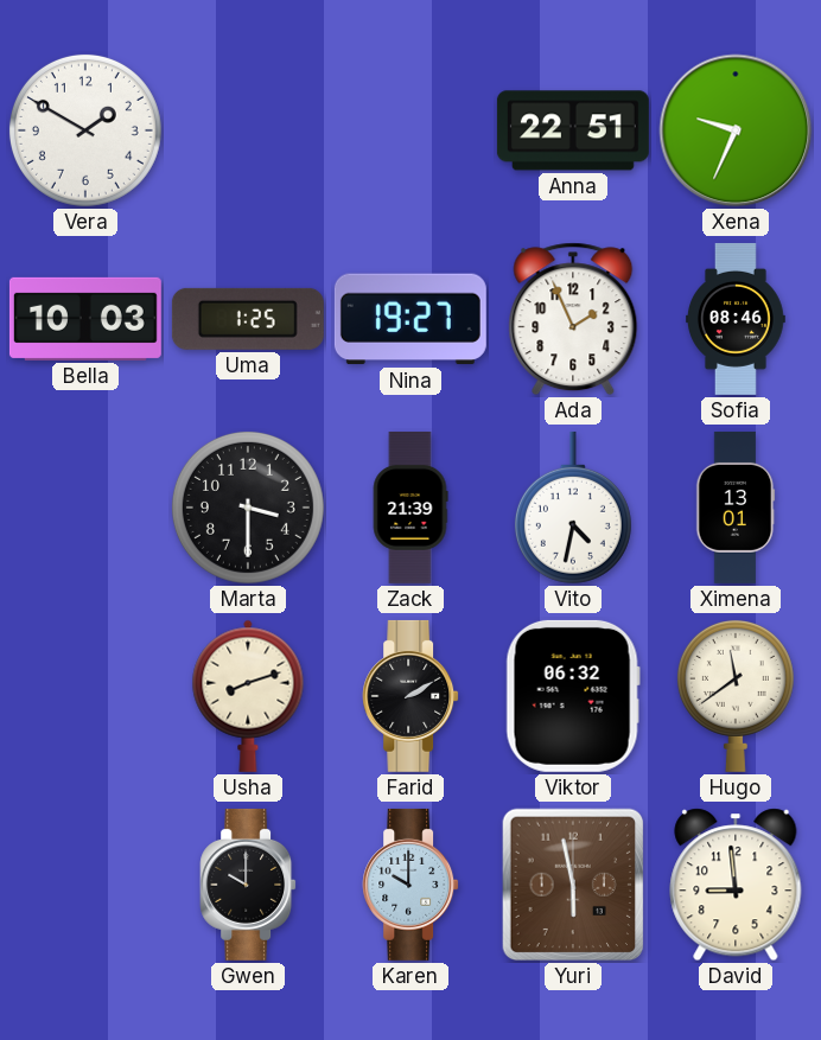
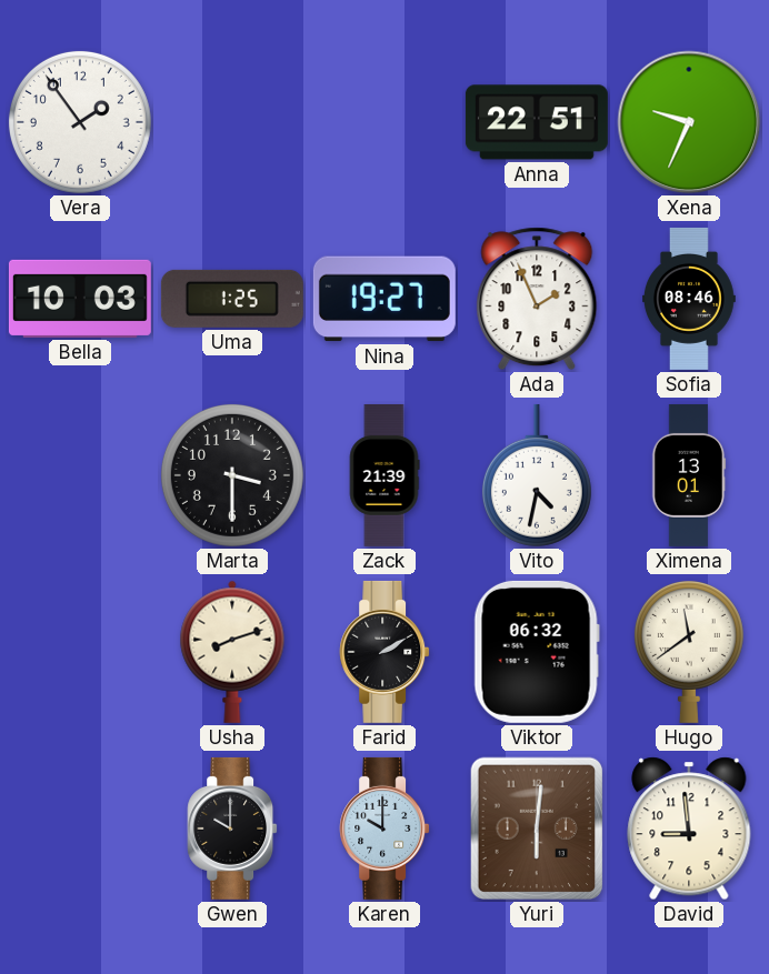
Vera: 1:50 -> 1:54 (80, 122)
Yuri: 5:58 -> 6:01 (537, 829)
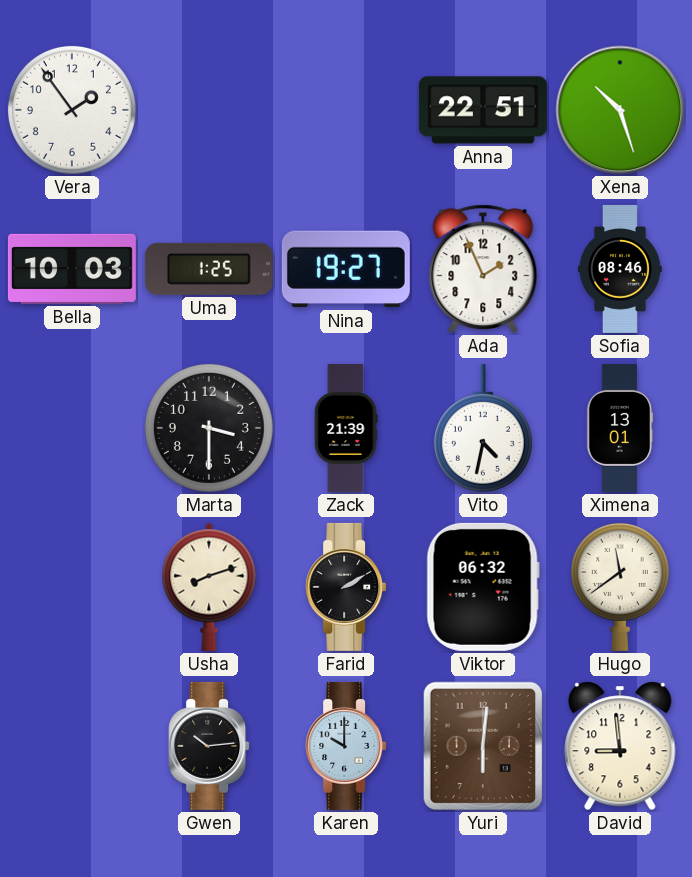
Xena: 9:34 -> 10:27 (620, 110)
Gwen: 10:00 -> 10:14 (209, 746)
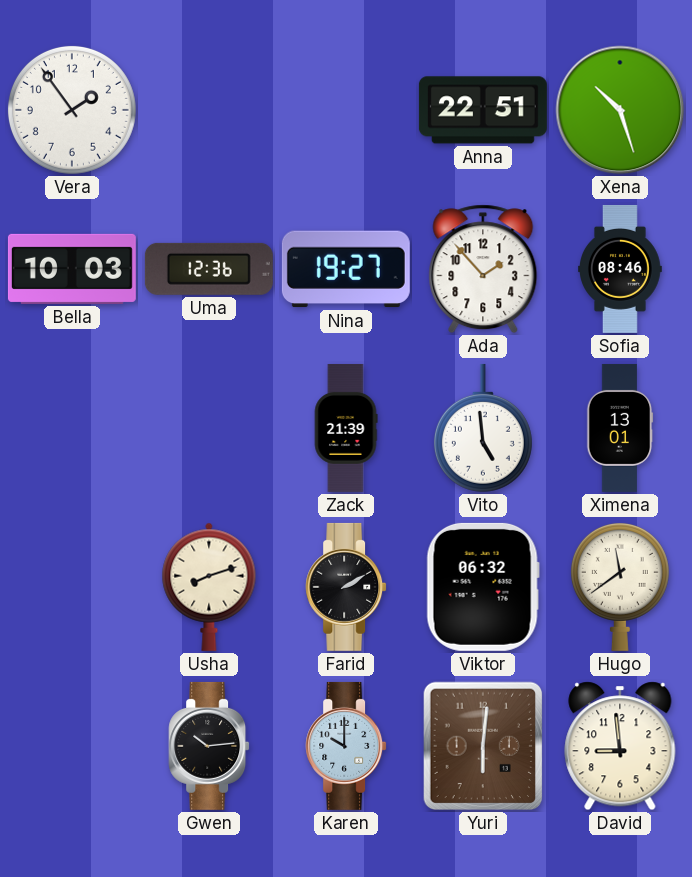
Uma: 1:25 -> 12:36 (209, 269)
Ada: 1:56 -> 1:53 (483, 269)
Marta: 3:30 -> none (209, 428)
Vito: 4:32 -> 4:59 (483, 428)
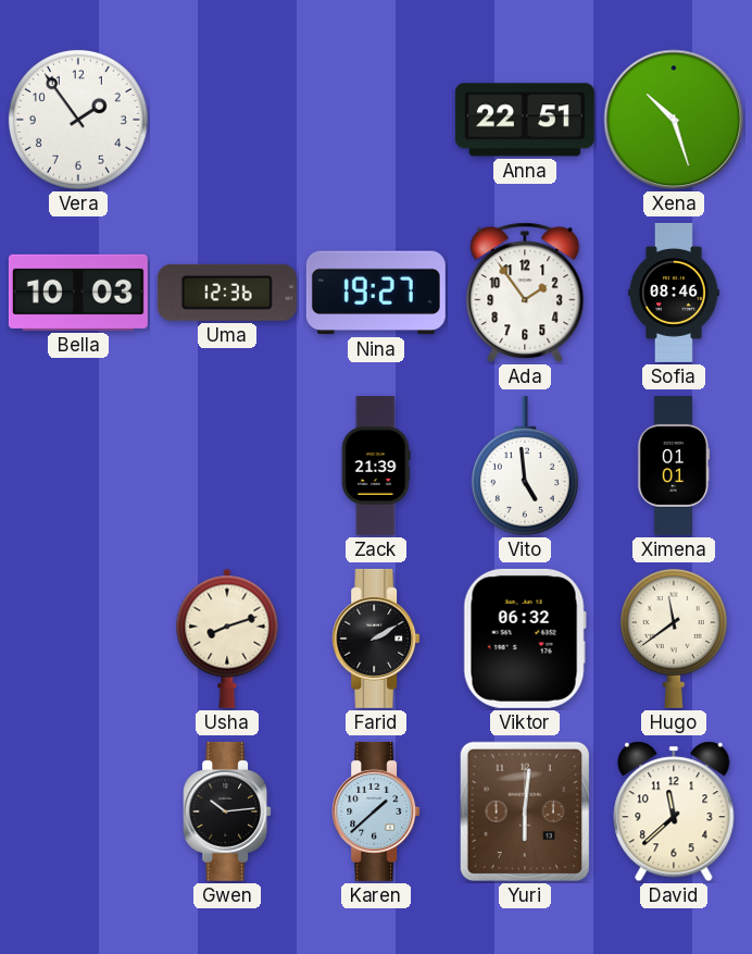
Ada: 1:53 -> 1:54 (525, 293)
Ximena: 13:01 -> 01:01 (674, 466)
Karen: 10:00 -> 1:38 (376, 811)
David: 8:59 -> 11:38 (674, 811)
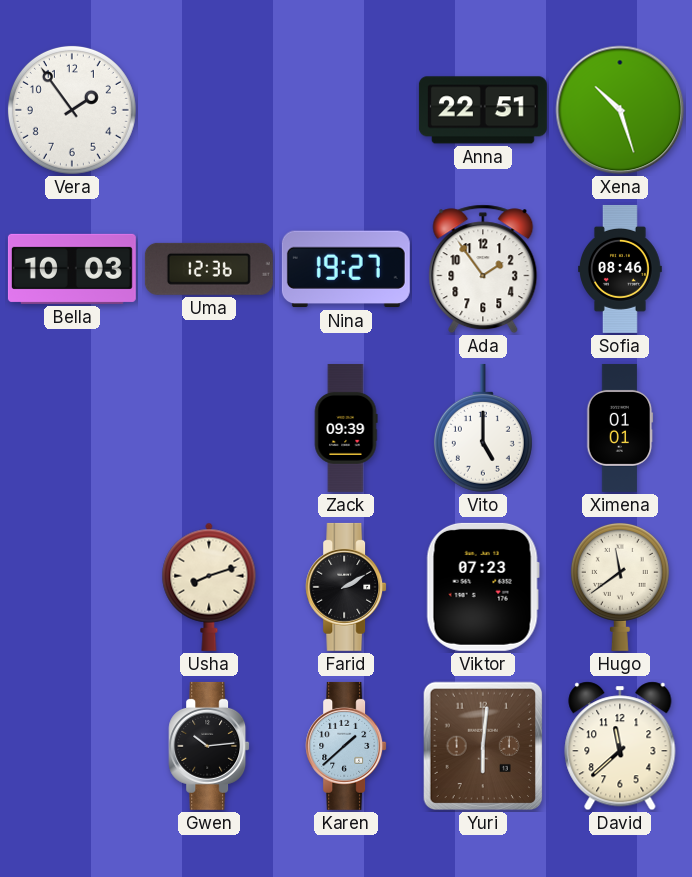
Zack: 21:39 -> 09:39 (346, 428)
Vito: 4:59 -> 5:00 (483, 428)
Viktor: 06:32 -> 07:23 (483, 587)
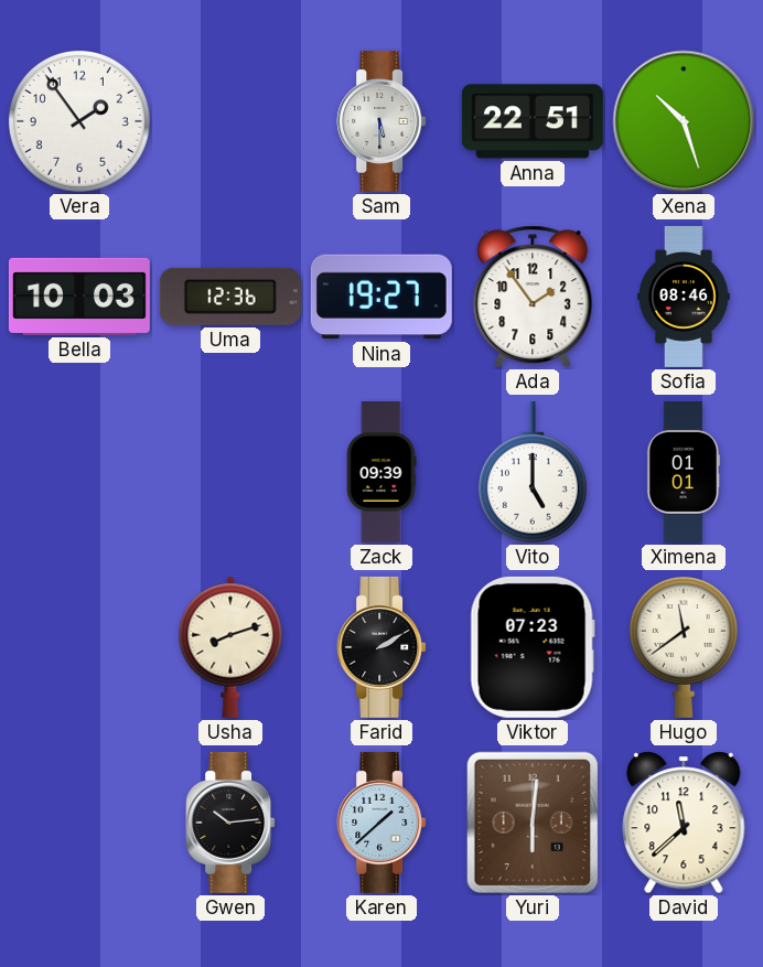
Sam: none -> 5:30 (382, 121)
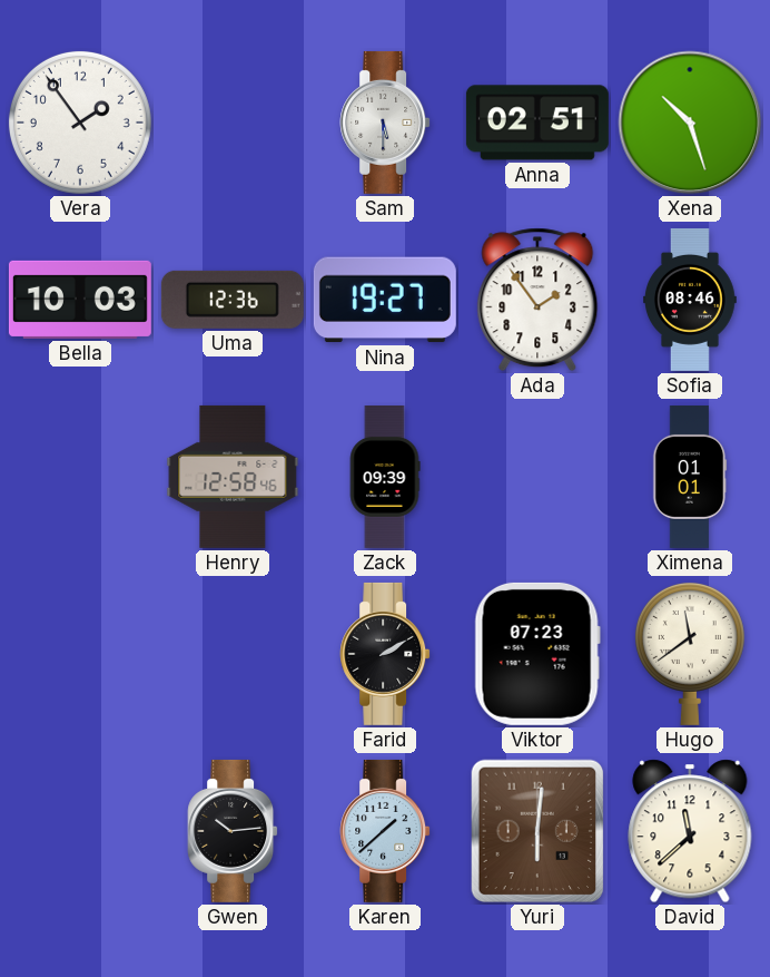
Anna: 22:51 -> 02:51 (537, 123)
Henry: none -> 12:58 (233, 477)
Vito: 5:00 -> none (533, 472)
Usha: 8:12 -> none (230, 647)
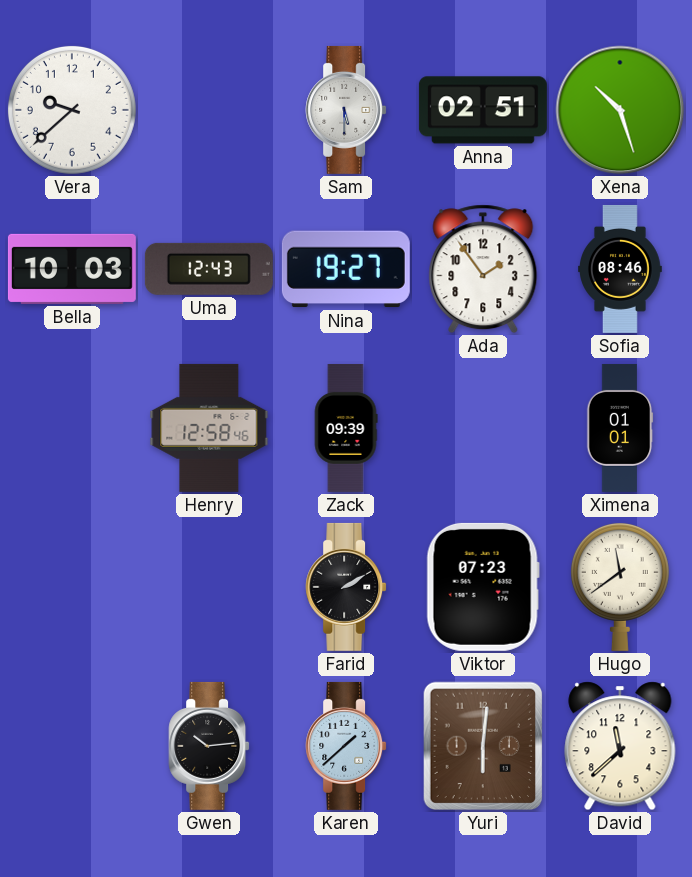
Vera: 1:54 -> 9:38 (72, 110)
Uma: 12:36 -> 12:43 (209, 269)
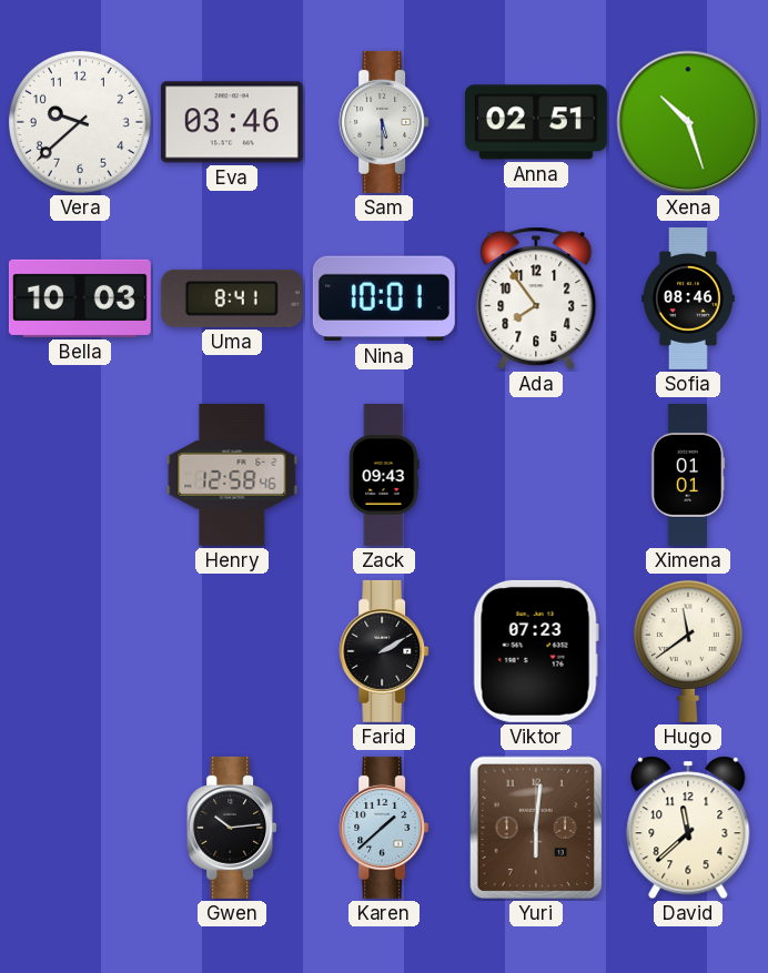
Eva: none -> 03:46 (232, 122)
Uma: 12:43 -> 8:41 (232, 298)
Nina: 19:27 -> 10:01 (384, 298)
Ada: 1:54 -> 7:54 (536, 298)
Zack: 09:39 -> 09:43 (384, 475)
